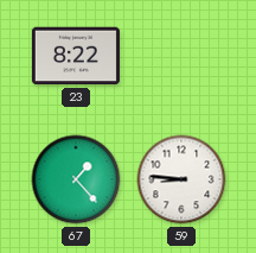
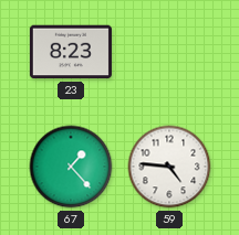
23: 8:22 -> 8:23 (71, 52)
59: 8:46 -> 4:46 (169, 167)
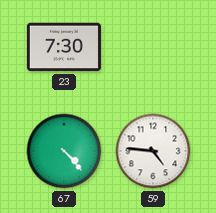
23: 8:23 -> 7:30 (64, 47)
67: 1:23 -> 4:23 (64, 151)
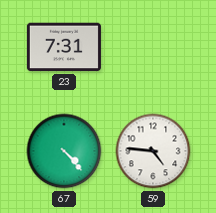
23: 7:30 -> 7:31 (64, 47)
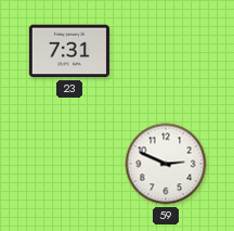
67: 4:23 -> none (64, 151)
59: 4:46 -> 2:49 (166, 164)
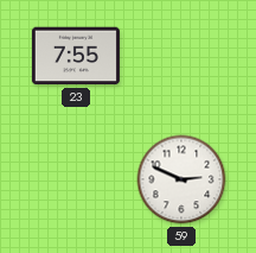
23: 7:31 -> 7:55 (76, 56)
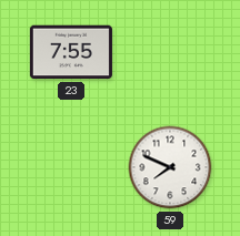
59: 2:49 -> 7:49 (170, 167)
